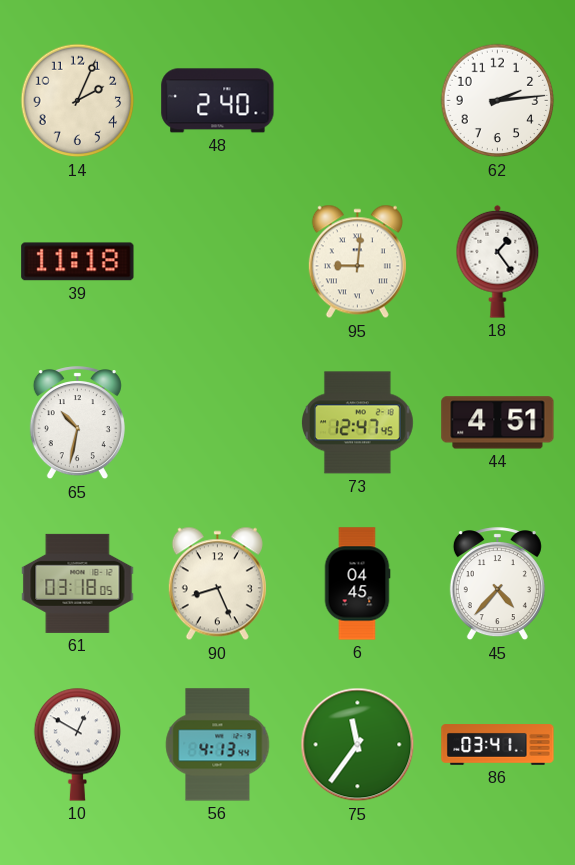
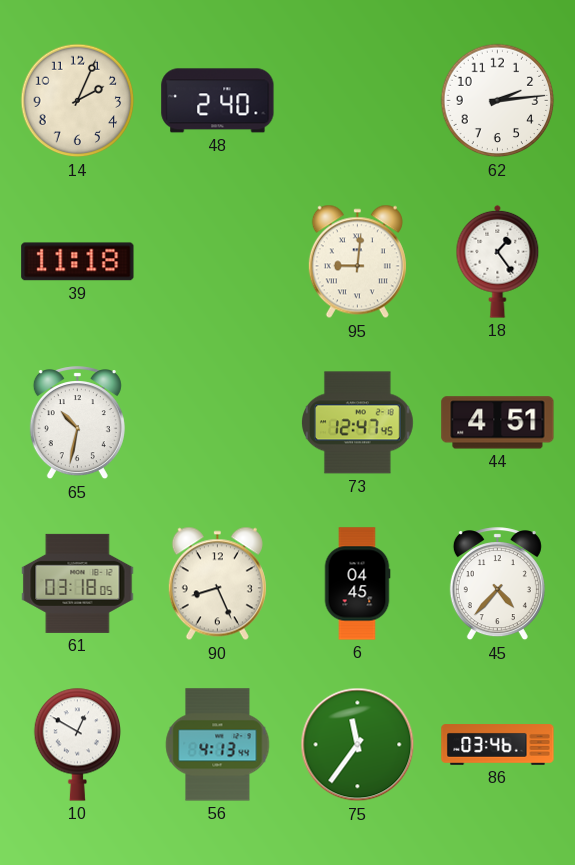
86: 03:41 -> 03:46 (498, 745)
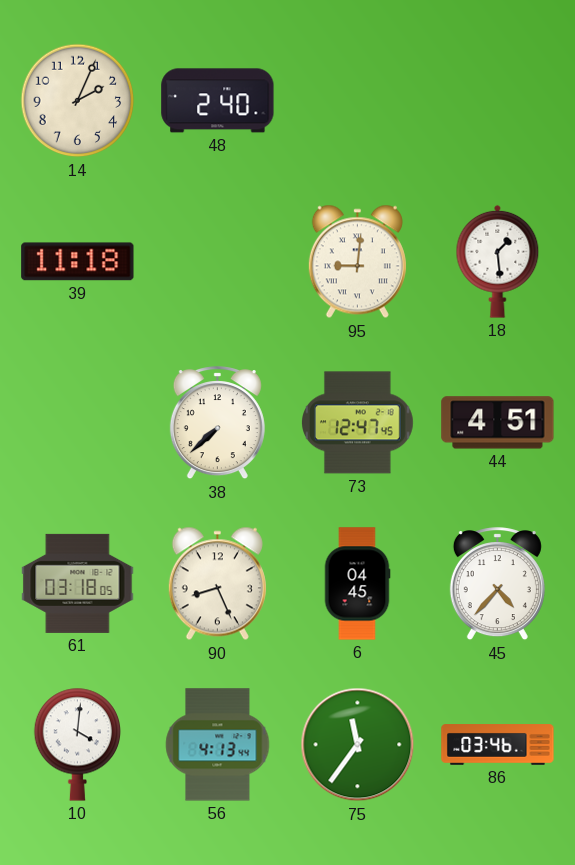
62: 2:14 -> none (498, 101)
18: 1:24 -> 1:29 (498, 261)
65: 10:32 -> none (77, 423)
38: none -> 7:38 (217, 423)
10: 12:50 -> 4:01 (77, 744)
